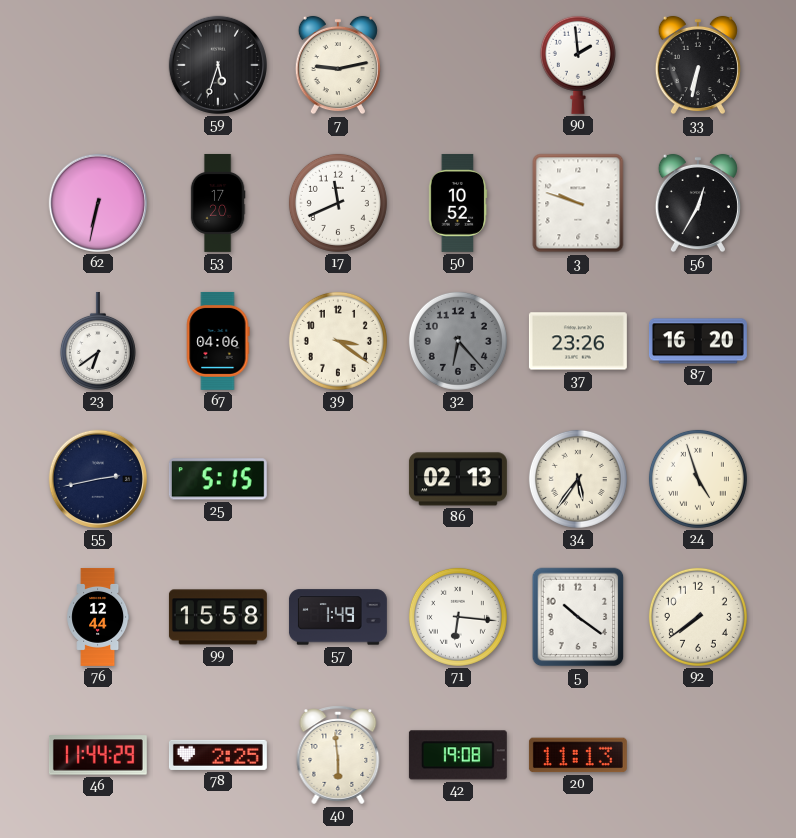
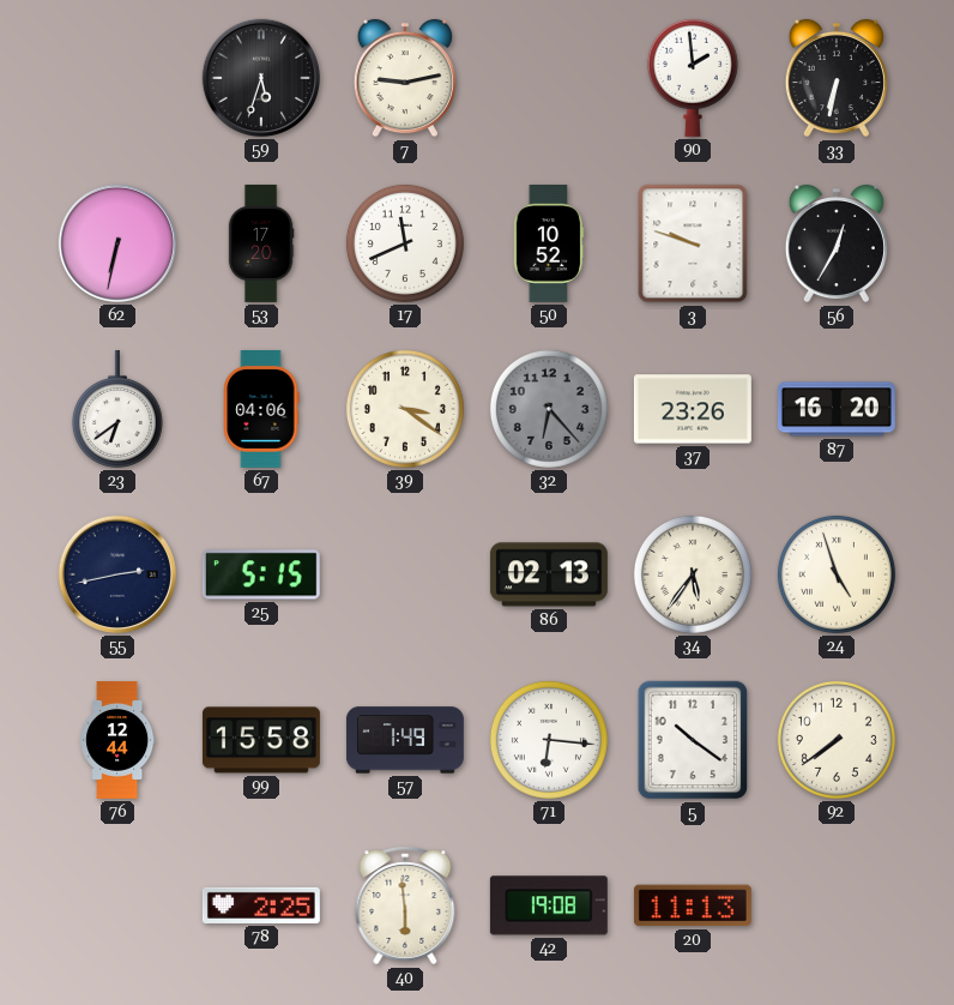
46: 11:44 -> none (98, 755)
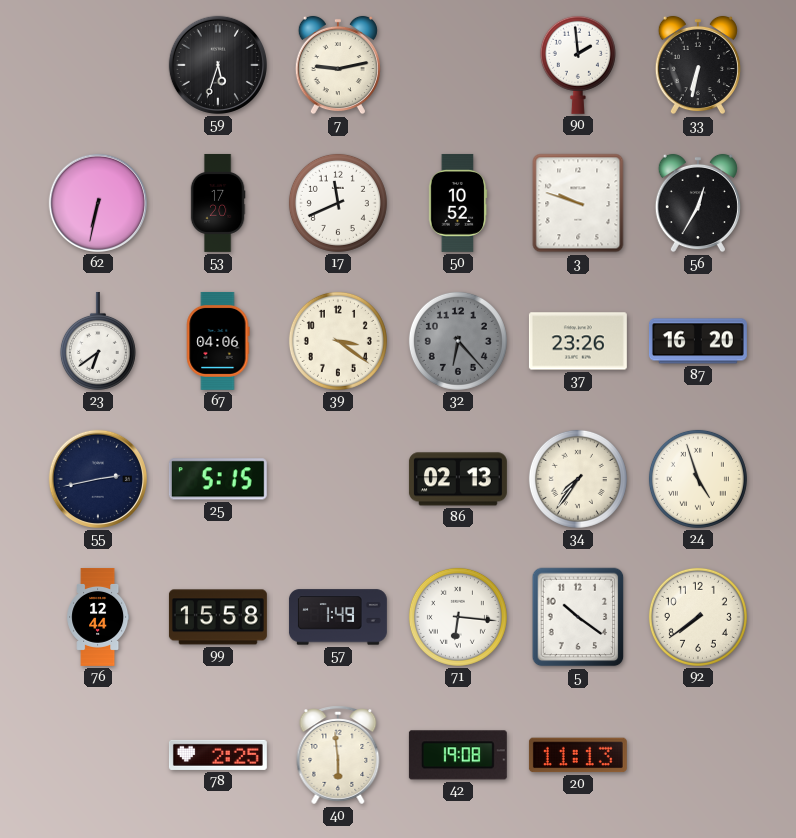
34: 5:36 -> 7:36 (578, 479)
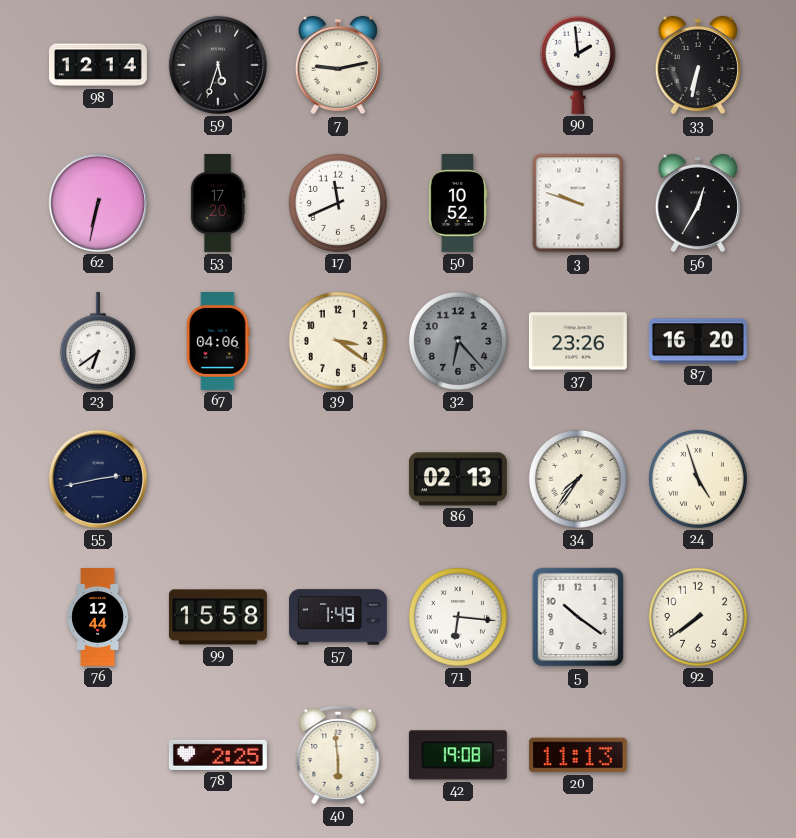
98: none -> 12:14 (98, 65)
25: 5:15 -> none (218, 479)
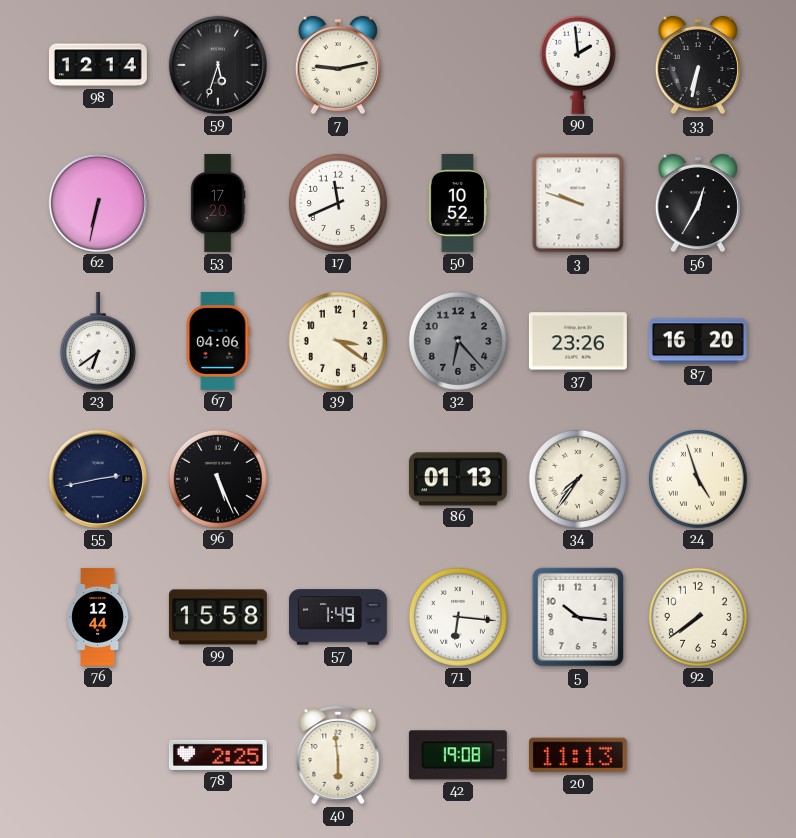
96: none -> 5:26 (218, 479)
86: 02:13 -> 01:13 (458, 479)
5: 10:21 -> 10:16 (578, 617)
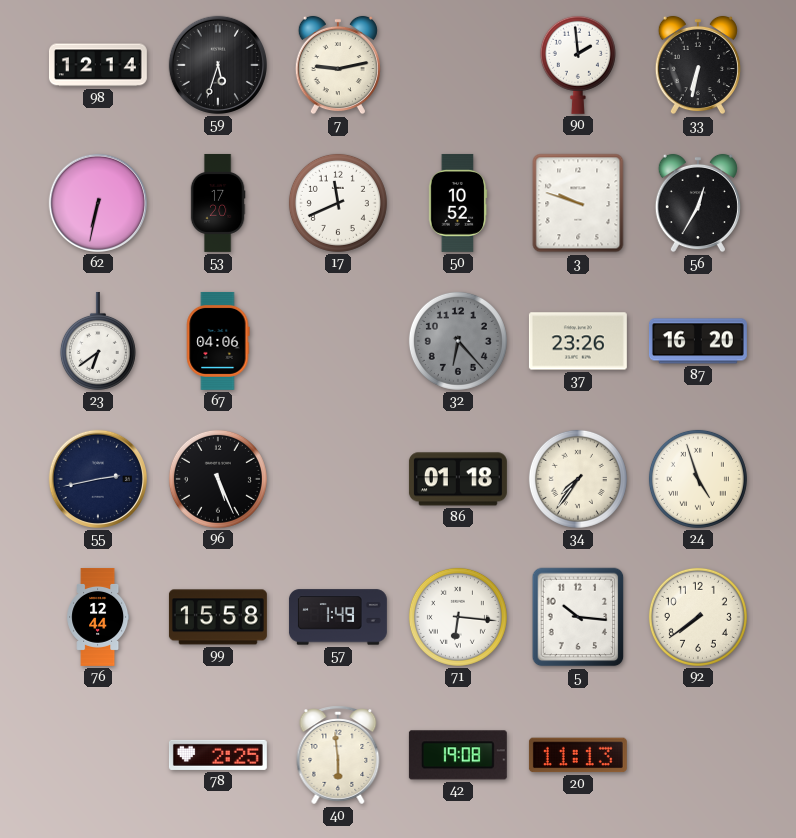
39: 3:21 -> none (338, 341)
86: 01:13 -> 01:18 (458, 479)
